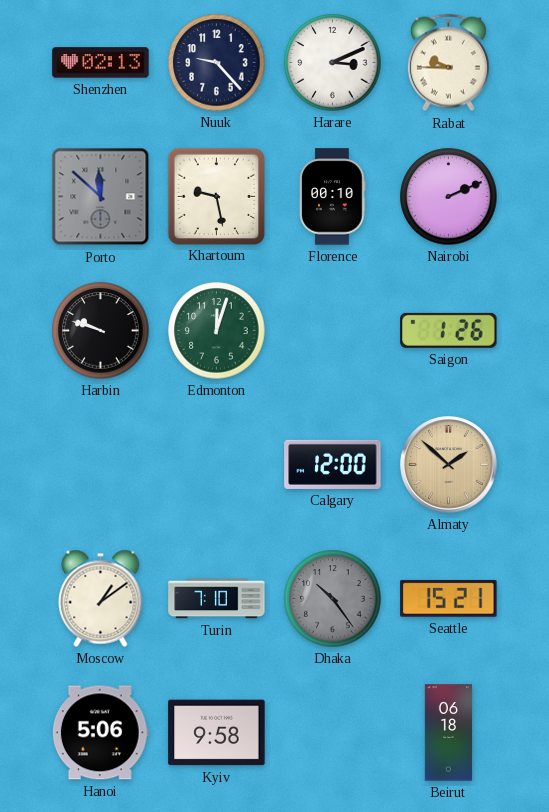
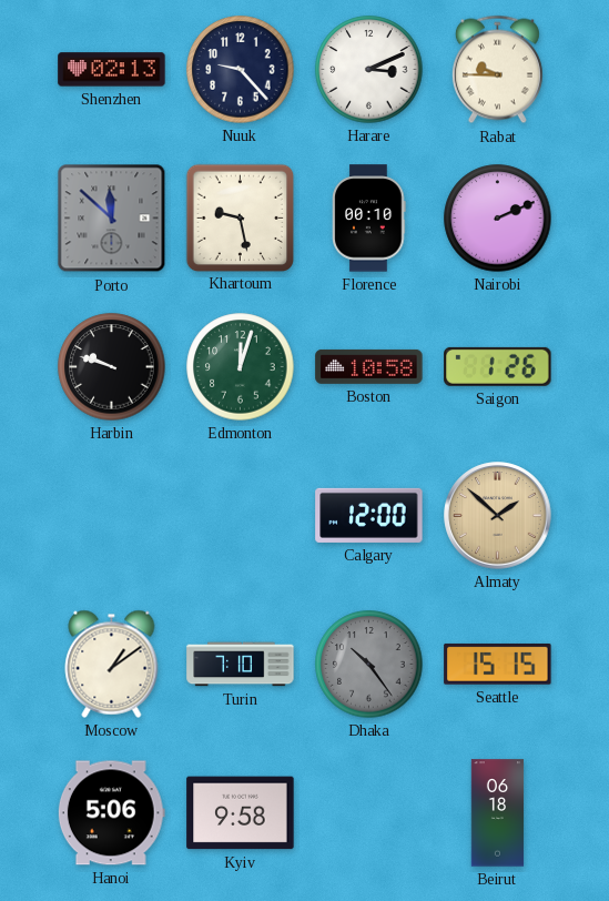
Boston: none -> 10:58 (369, 366)
Seattle: 15:21 -> 15:15 (498, 664)
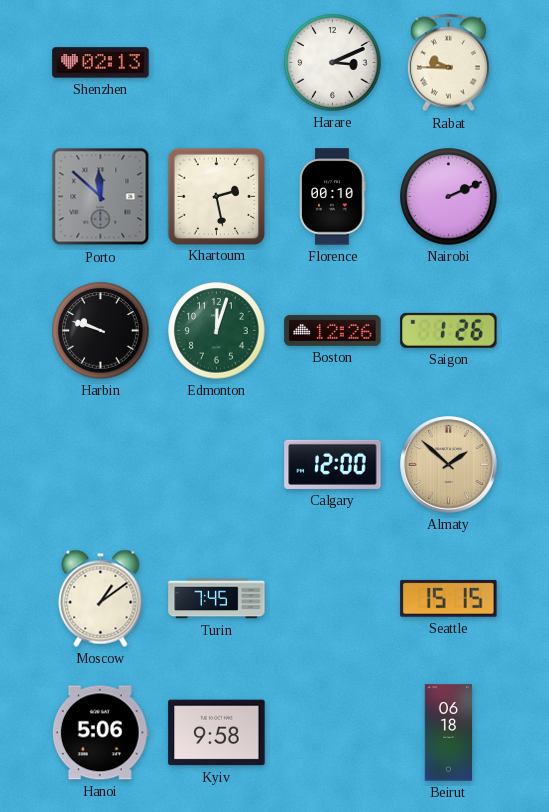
Nuuk: 9:23 -> none (241, 70)
Khartoum: 9:28 -> 2:28 (216, 196)
Boston: 10:58 -> 12:26 (333, 330)
Turin: 7:10 -> 7:45 (217, 599)
Dhaka: 10:24 -> none (369, 665)
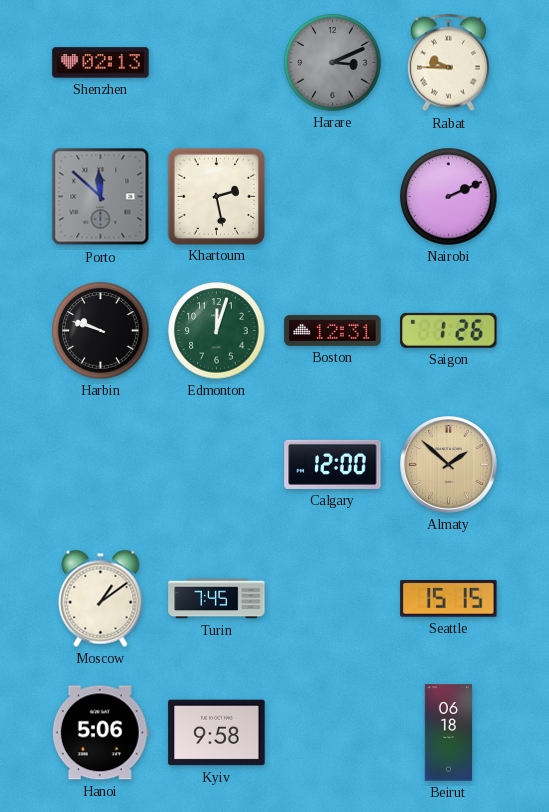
Harare dial: white -> grey (333, 63)
Florence: 00:10 -> none (333, 197)
Boston: 12:26 -> 12:31 (333, 330)
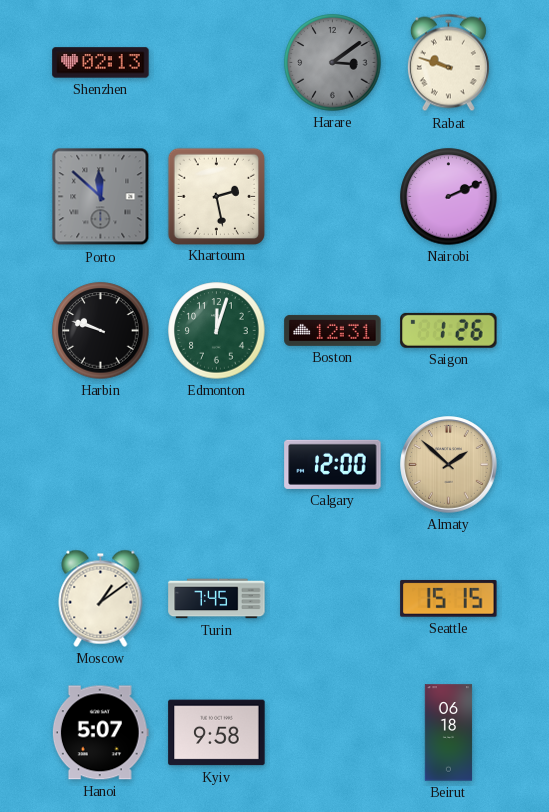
Harare: 3:11 -> 3:09 (333, 63)
Rabat: 9:45 -> 9:48 (448, 63)
Hanoi: 5:06 -> 5:07 (100, 733)
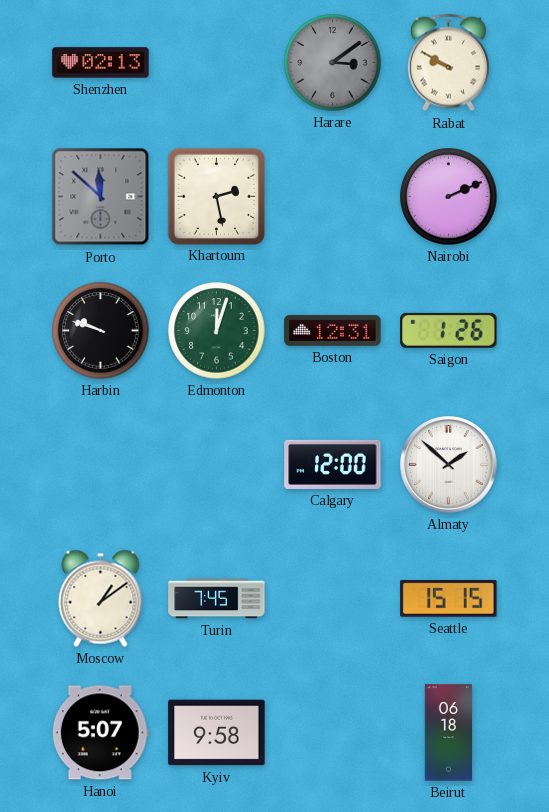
Rabat: 9:48 -> 9:50 (448, 63)
Almaty dial: champagne -> white (449, 465)
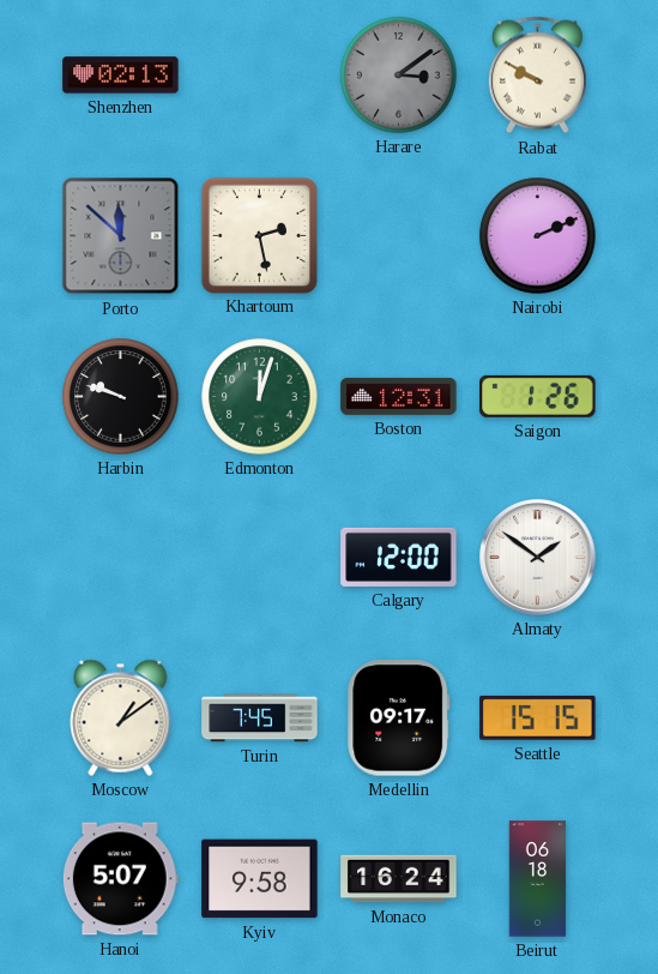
Almaty: 1:52 -> 1:51 (538, 558)
Medellin: none -> 09:17 (399, 719)
Monaco: none -> 16:24 (399, 879)
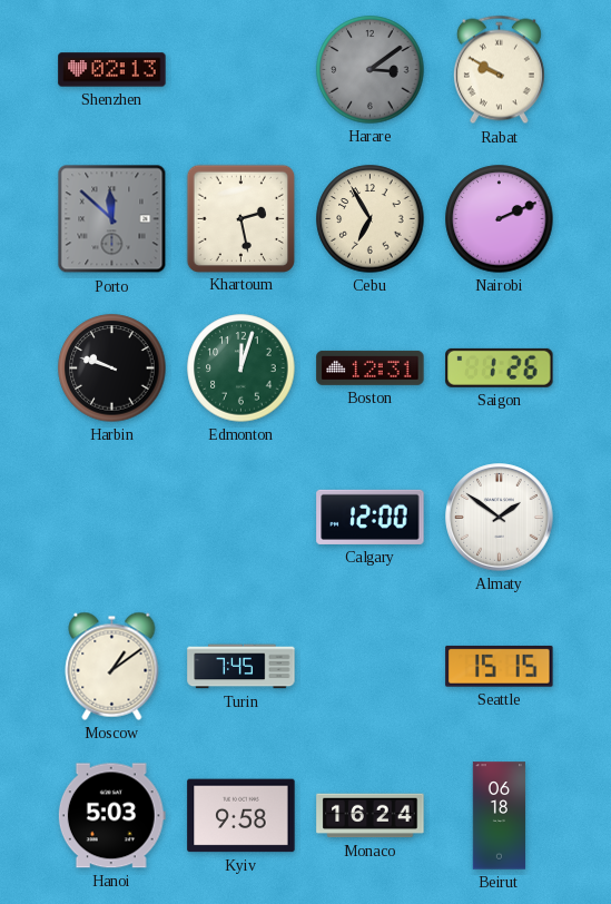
Cebu: none -> 6:55 (371, 219)
Medellin: 09:17 -> none (399, 719)
Hanoi: 5:07 -> 5:03 (111, 816)
